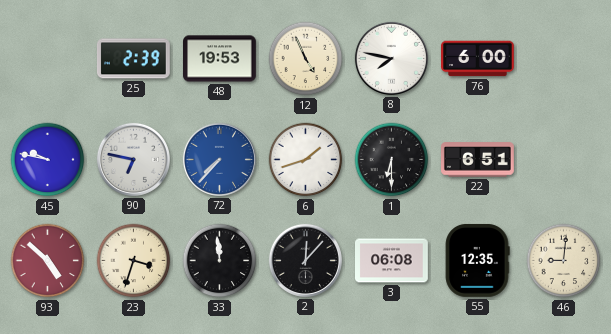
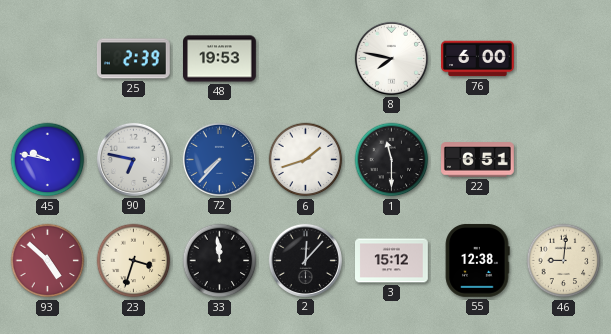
12: 4:56 -> none (306, 59)
1: 6:30 -> 11:30 (392, 160)
3: 06:08 -> 15:12 (392, 261)
55: 12:35 -> 12:38 (477, 260)
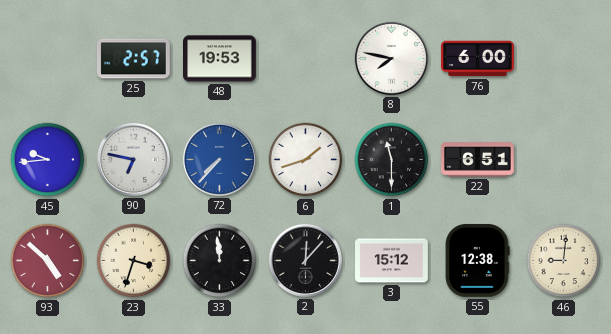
25: 2:39 -> 2:57 (133, 59)
45: 9:47 -> 9:44 (48, 160)
